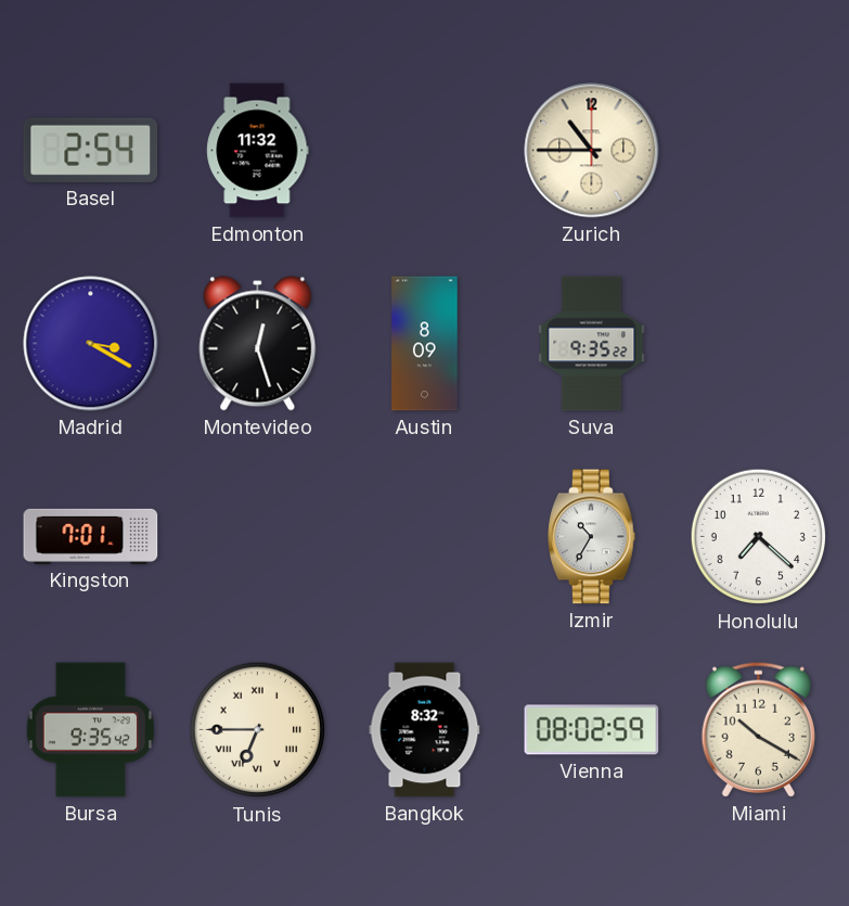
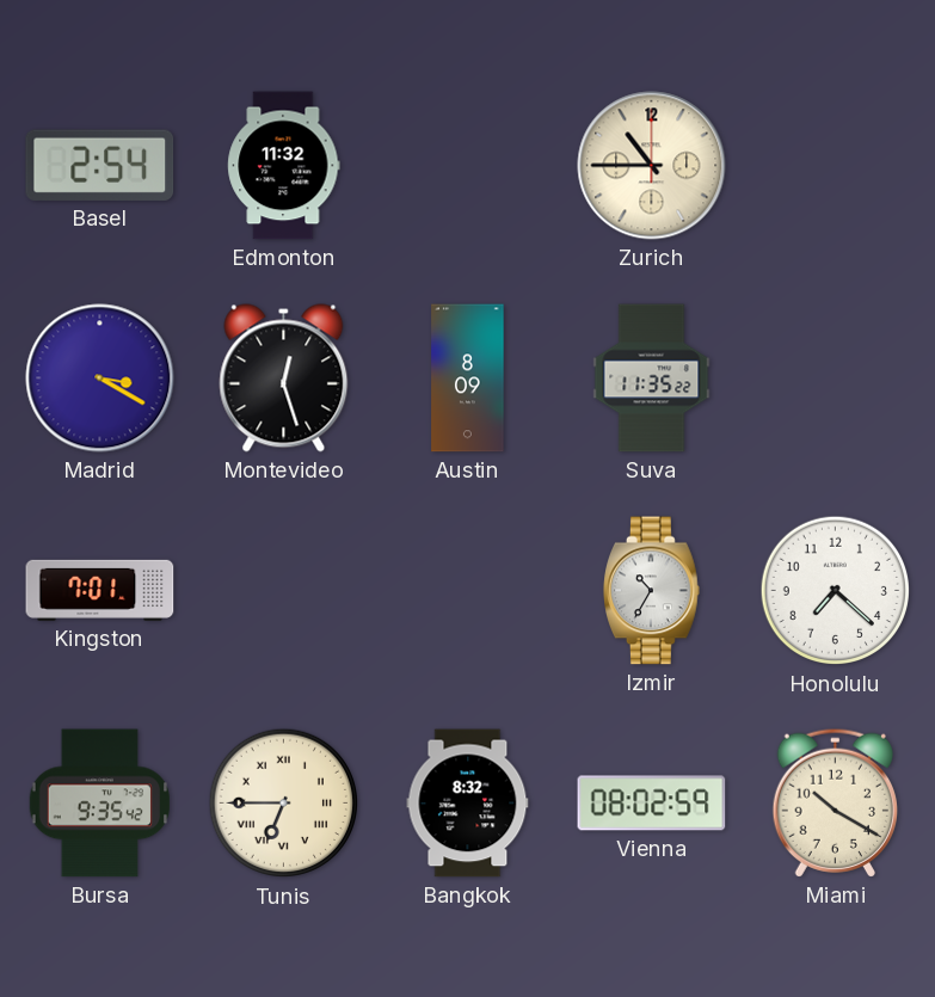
Suva: 9:35 -> 11:35 (652, 379)
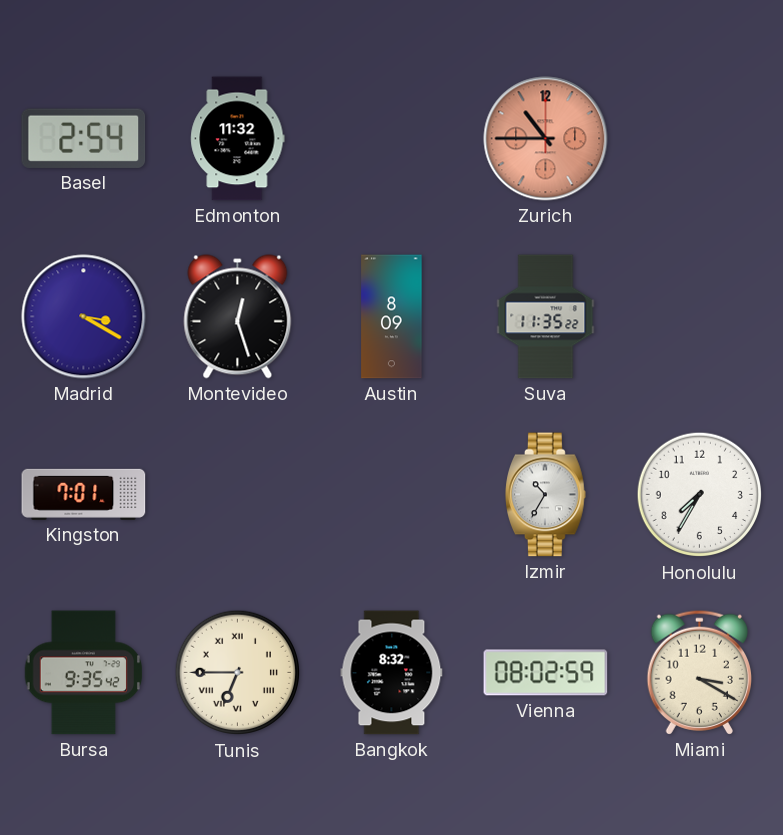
Zurich dial: cream -> salmon (546, 139)
Honolulu: 7:22 -> 7:35 (700, 495)
Miami: 10:20 -> 3:20 (699, 672)
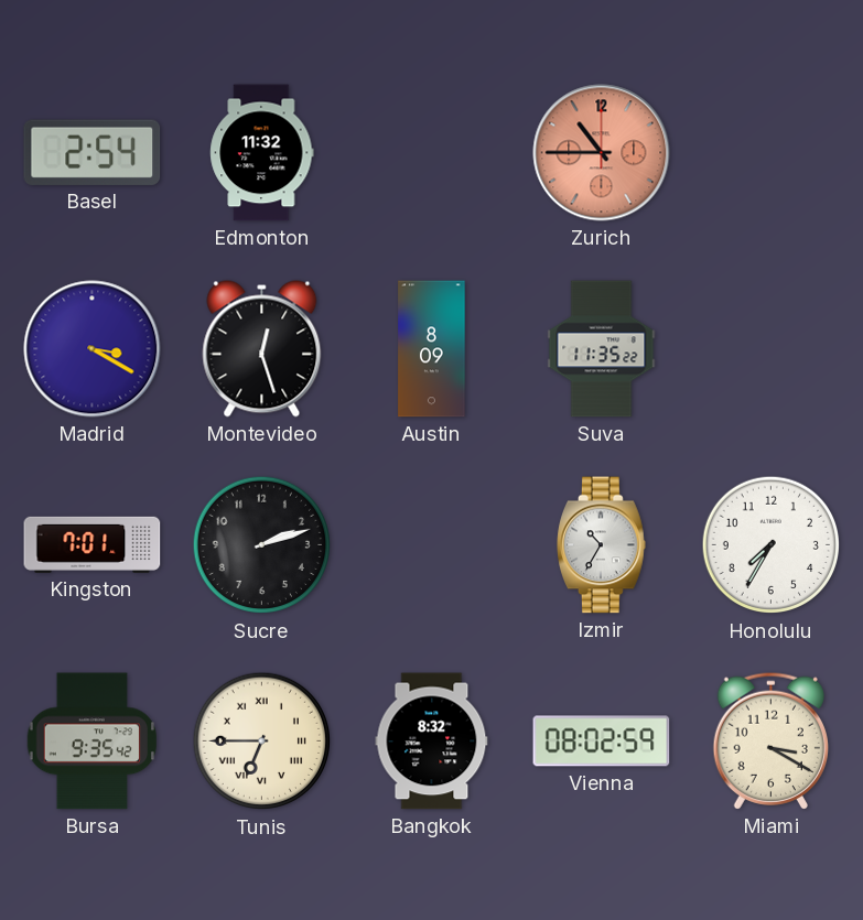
Sucre: none -> 2:12 (262, 545)
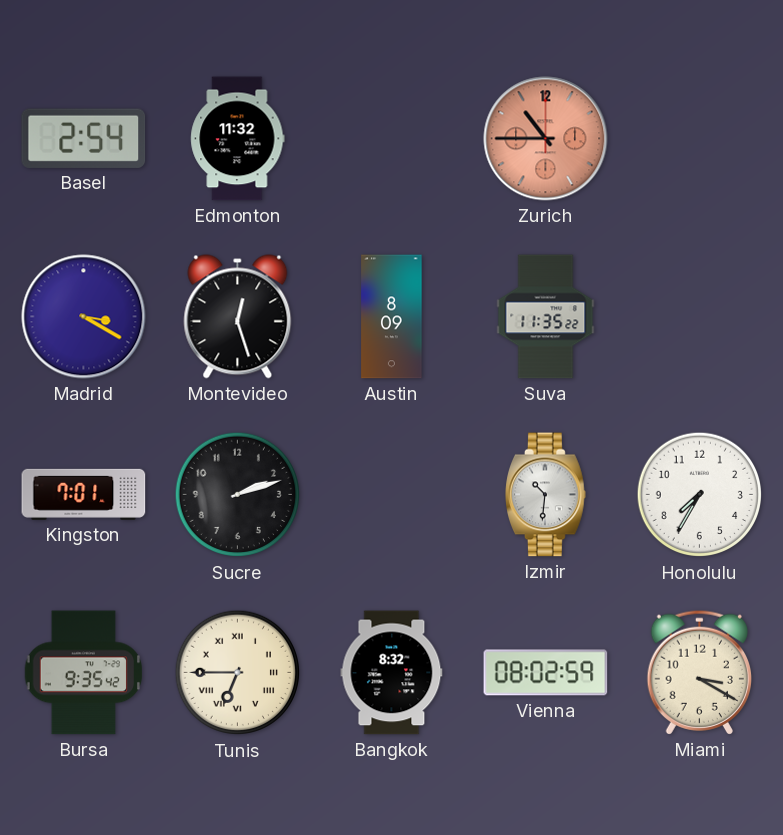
Izmir: 10:35 -> 10:31 (546, 495)
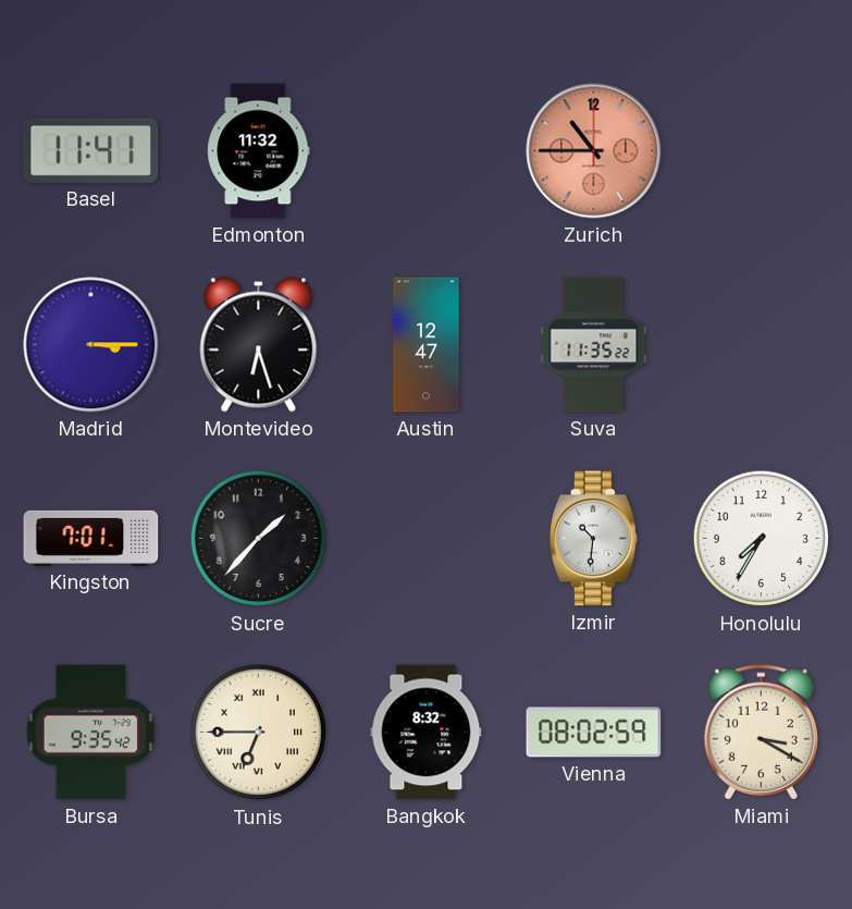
Basel: 2:54 -> 11:41 (91, 150)
Madrid: 3:20 -> 3:15 (91, 345)
Montevideo: 12:27 -> 6:27 (259, 345)
Austin: 8:09 -> 12:47 (427, 345)
Sucre: 2:12 -> 1:37 (259, 539)
